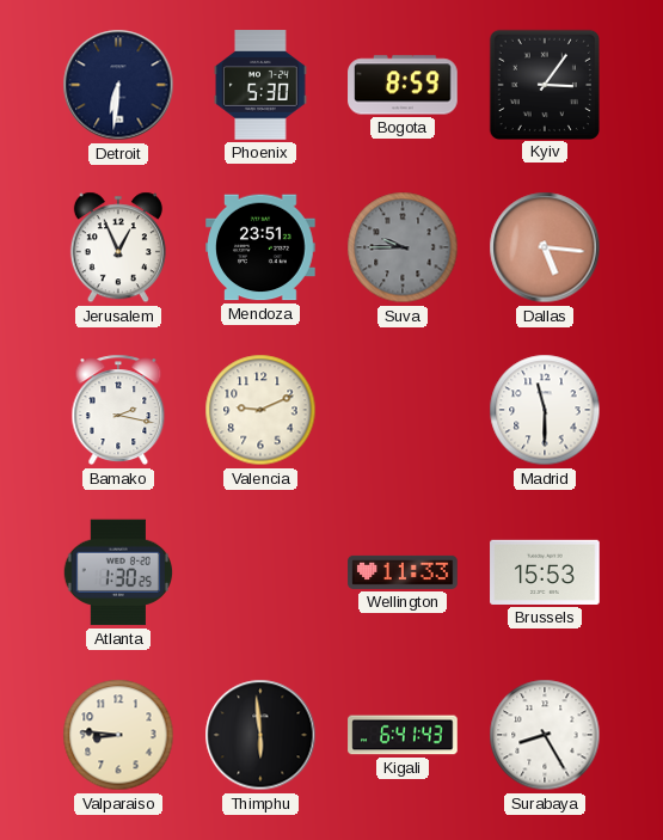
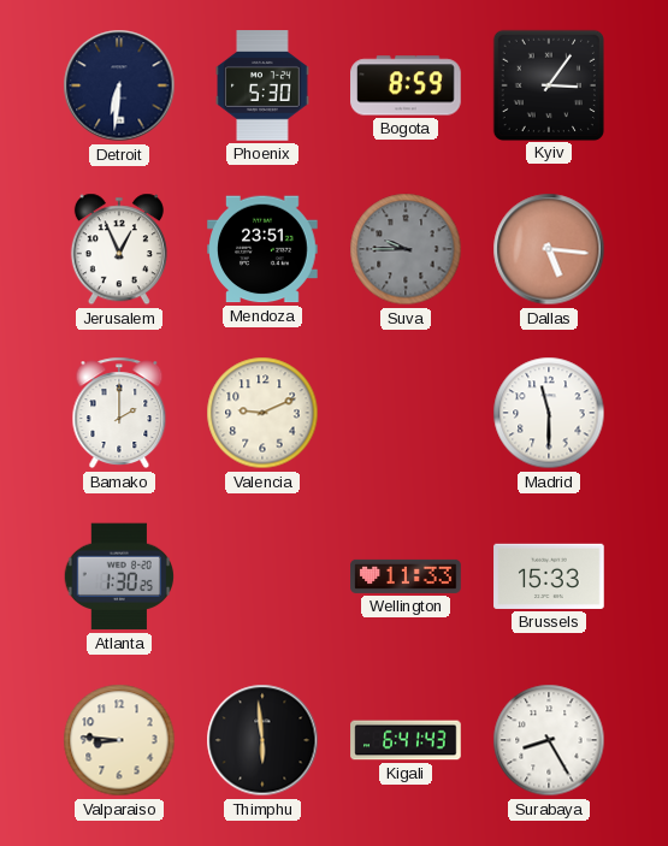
Bamako: 2:17 -> 2:00 (119, 413)
Brussels: 15:53 -> 15:33 (549, 576)
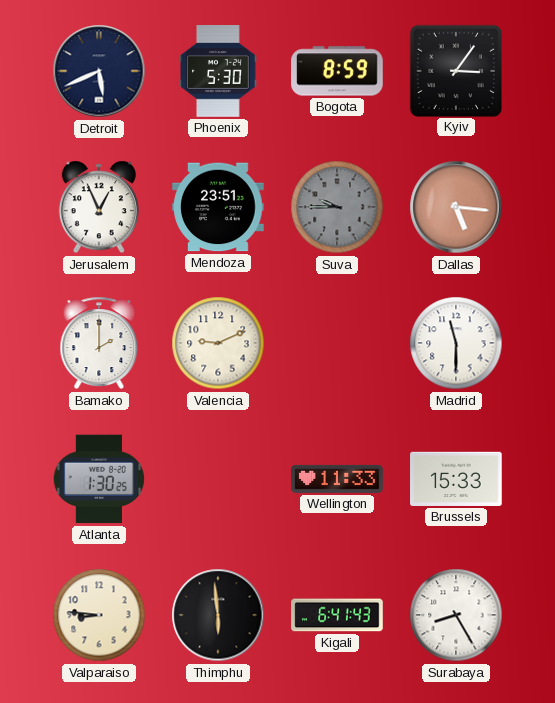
Detroit: 6:31 -> 5:41 (99, 71)
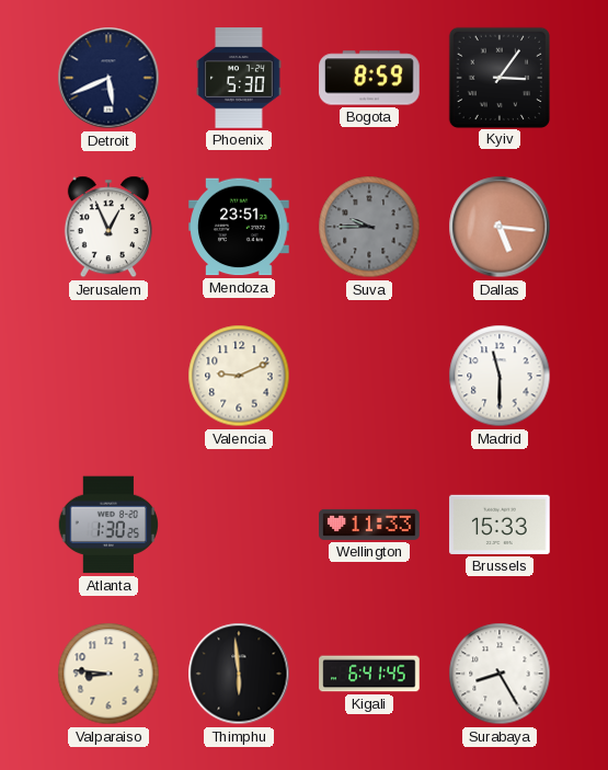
Bamako: 2:00 -> none (99, 343)
Kigali: 6:41:43 -> 6:41:45 (369, 674)
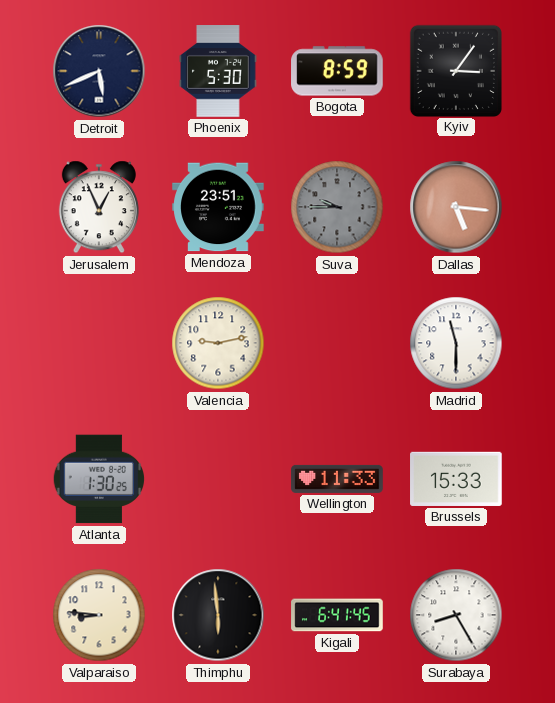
Valencia: 9:11 -> 9:13 (218, 343)
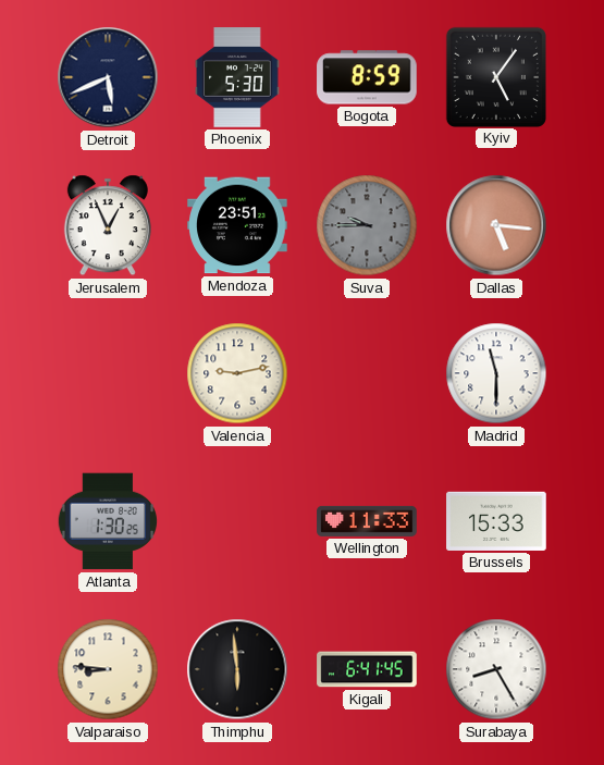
Kyiv: 3:06 -> 5:06 (495, 76)
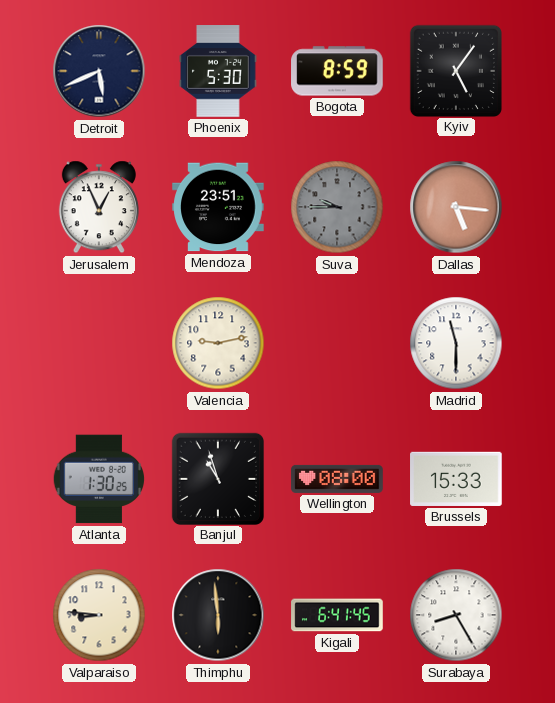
Banjul: none -> 10:57 (217, 478)
Wellington: 11:33 -> 08:00 (337, 479)
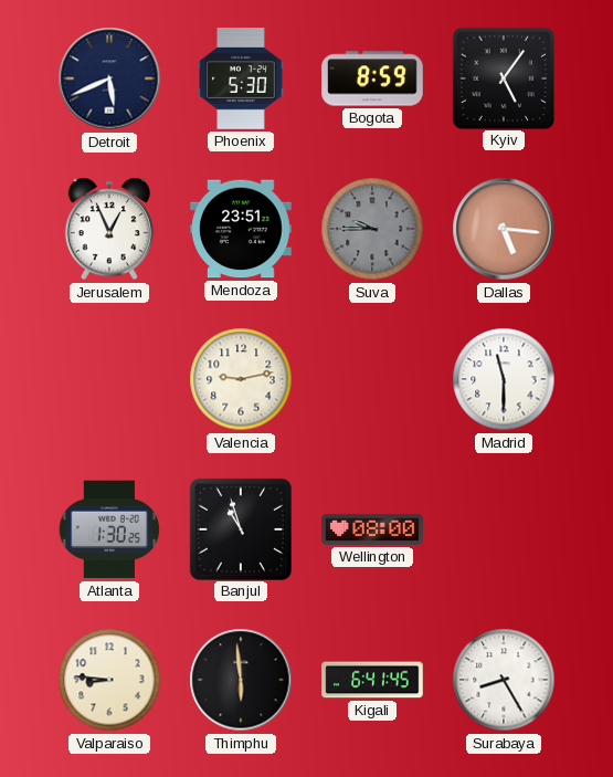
Brussels: 15:33 -> none (456, 479)
